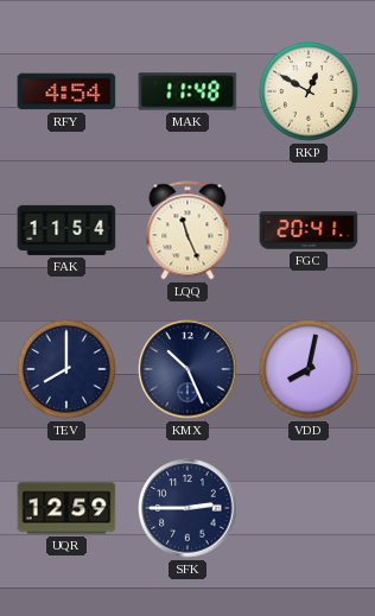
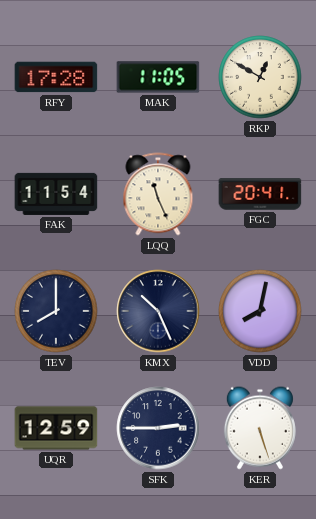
RFY: 4:54 -> 17:28 (56, 77)
MAK: 11:48 -> 11:05 (158, 77)
KER: none -> 5:27 (260, 428)
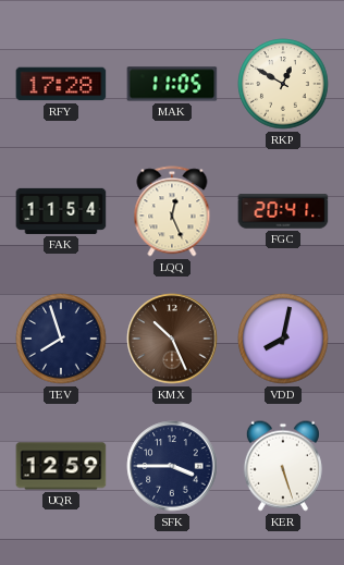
LQQ: 11:26 -> 12:26 (172, 211)
TEV: 8:00 -> 7:57 (61, 339)
KMX dial: navy -> brown (172, 339)
SFK: 2:45 -> 3:45 (172, 466)
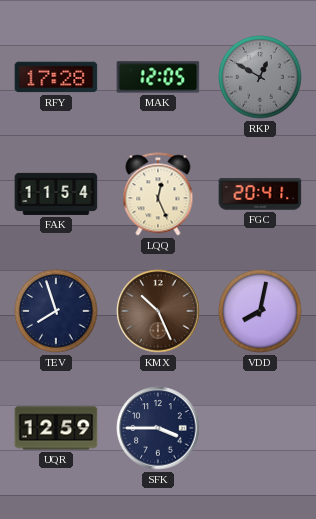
MAK: 11:05 -> 12:05 (158, 77)
RKP dial: cream -> grey (260, 77)
KER: 5:27 -> none (283, 466)
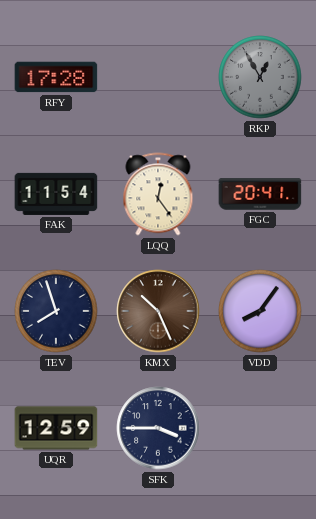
MAK: 12:05 -> none (158, 77)
RKP: 12:50 -> 12:55 (260, 77)
LQQ: 12:26 -> 12:24 (158, 194)
VDD: 8:02 -> 8:06 (260, 311)
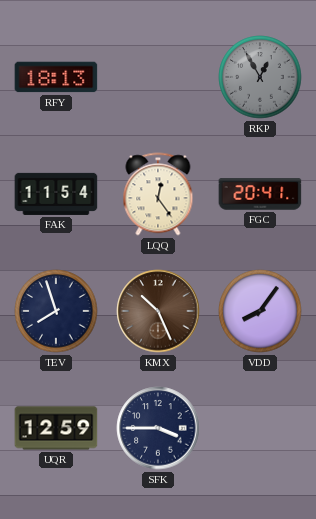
RFY: 17:28 -> 18:13 (56, 77)
